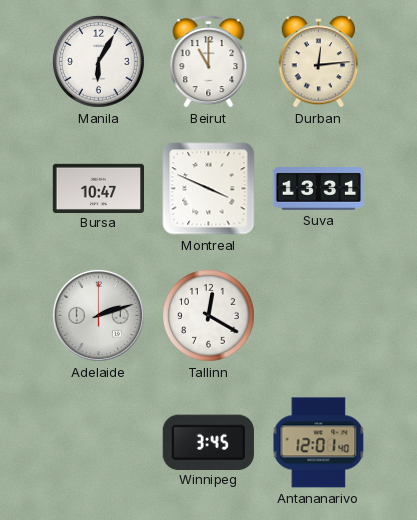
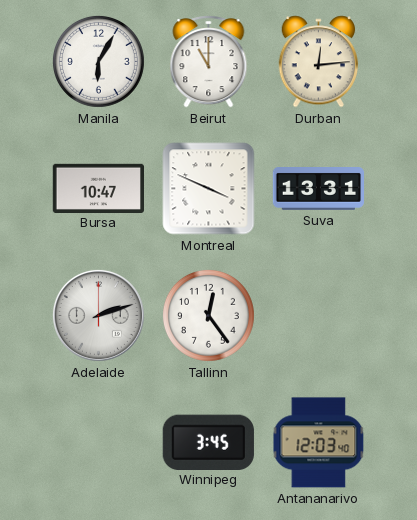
Tallinn: 12:20 -> 12:24 (208, 315)
Antananarivo: 12:01 -> 12:03 (319, 443)
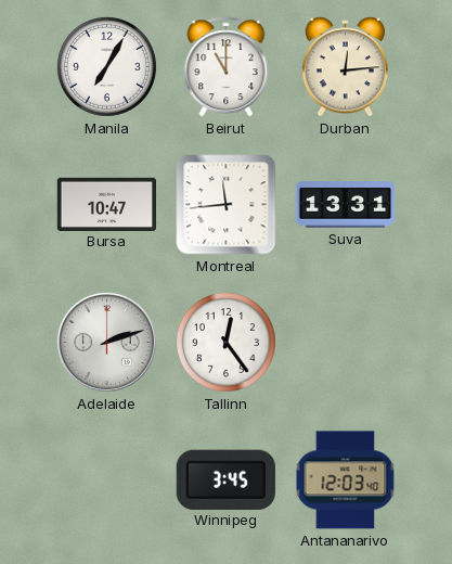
Manila: 6:05 -> 7:05 (106, 66)
Montreal: 3:49 -> 11:44 (227, 205)
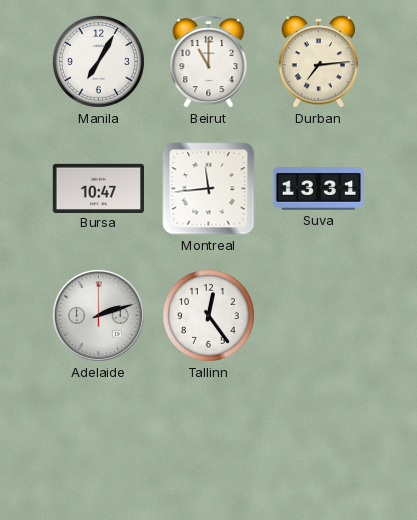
Durban: 12:14 -> 7:14 (319, 62)
Winnipeg: 3:45 -> none (225, 479)
Antananarivo: 12:03 -> none (346, 480)
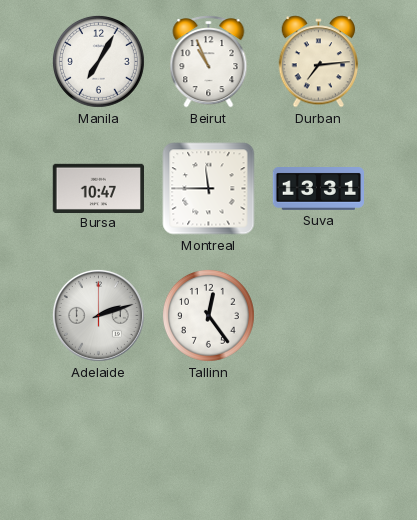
Beirut: 11:00 -> 10:56 (209, 62)
Montreal: 11:44 -> 11:45 (209, 189)
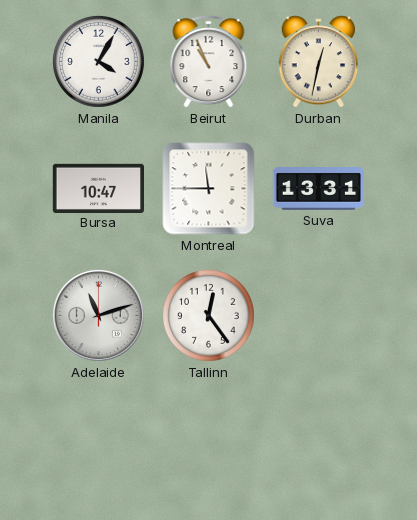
Manila: 7:05 -> 4:05 (98, 61)
Durban: 7:14 -> 12:32 (319, 62)
Adelaide: 2:12 -> 11:12 (98, 315)
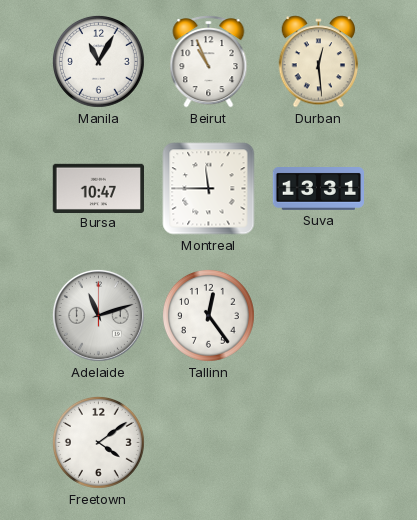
Manila: 4:05 -> 11:05 (98, 61)
Durban: 12:32 -> 12:29 (319, 62)
Freetown: none -> 4:09 (98, 442)
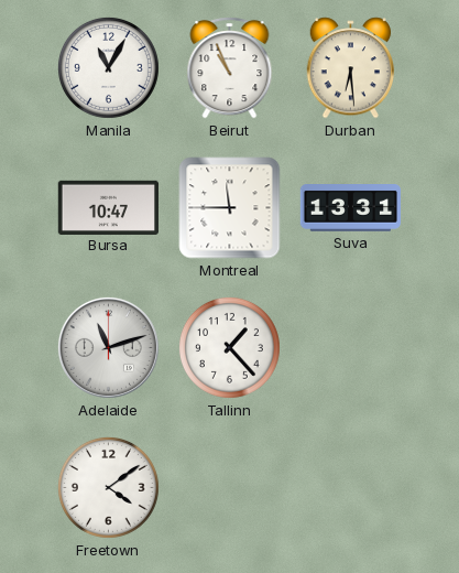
Durban: 12:29 -> 6:29 (351, 68)
Tallinn: 12:24 -> 1:23 (229, 347)
